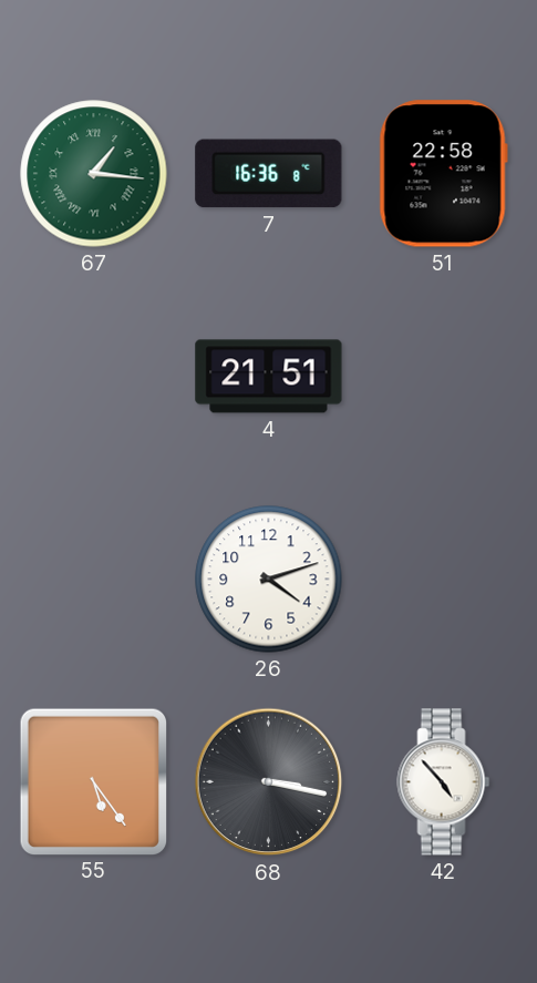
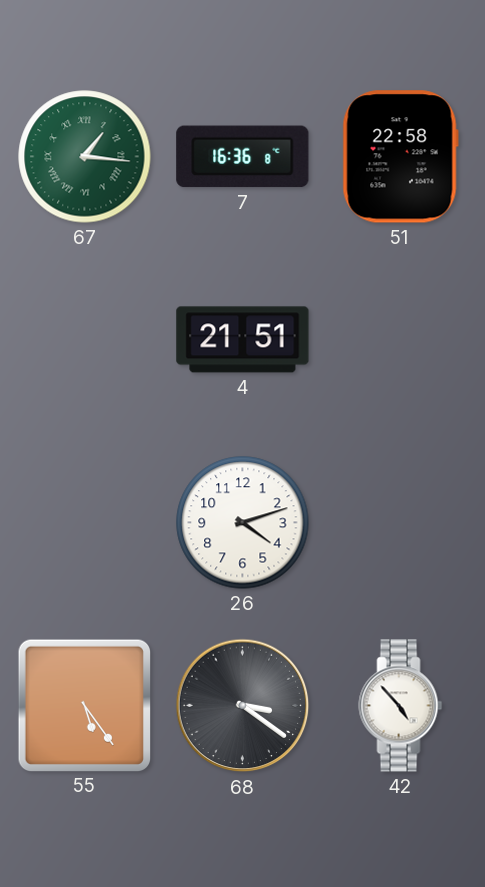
68: 3:17 -> 3:21 (243, 706)
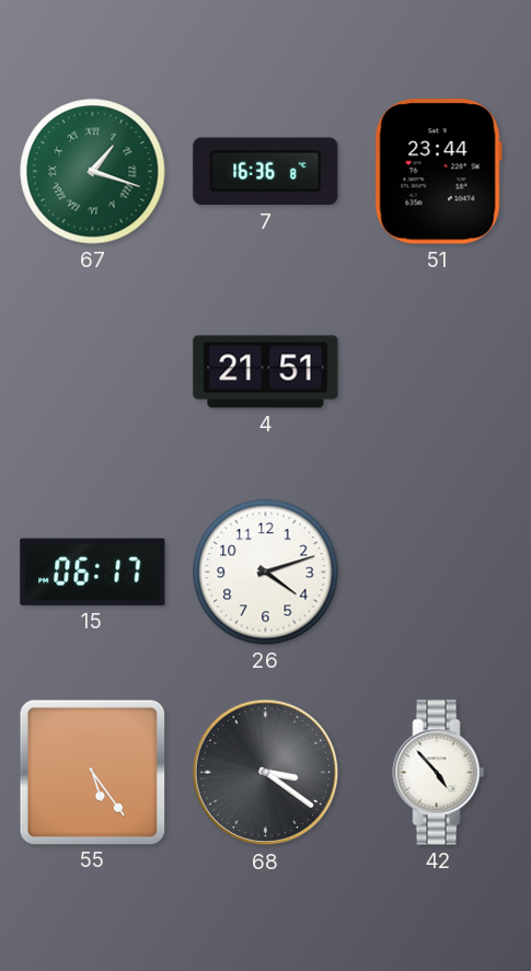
67: 1:16 -> 1:18 (93, 172)
51: 22:58 -> 23:44 (438, 172)
15: none -> 06:17 (93, 571)
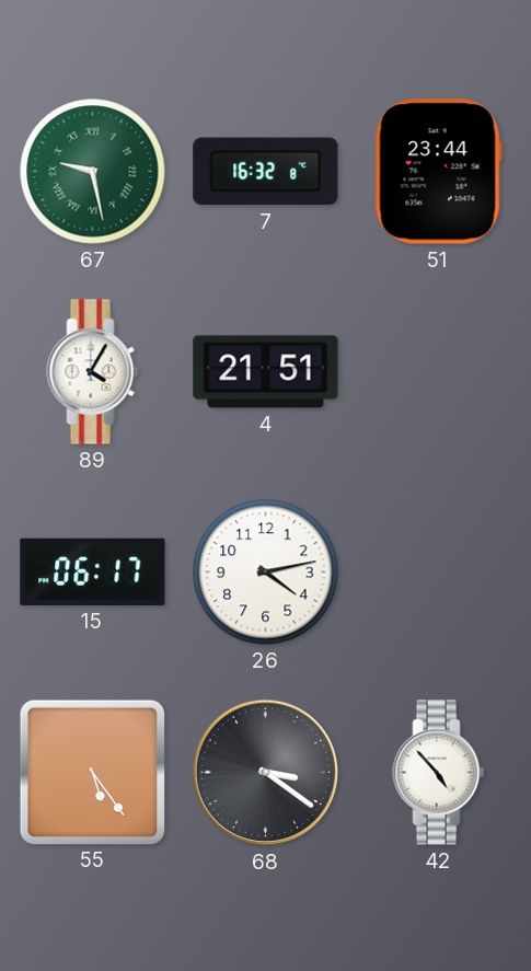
67: 1:18 -> 9:28 (93, 172)
7: 16:36 -> 16:32 (266, 172)
89: none -> 4:05 (93, 372)
26: 4:12 -> 4:13 (266, 573)
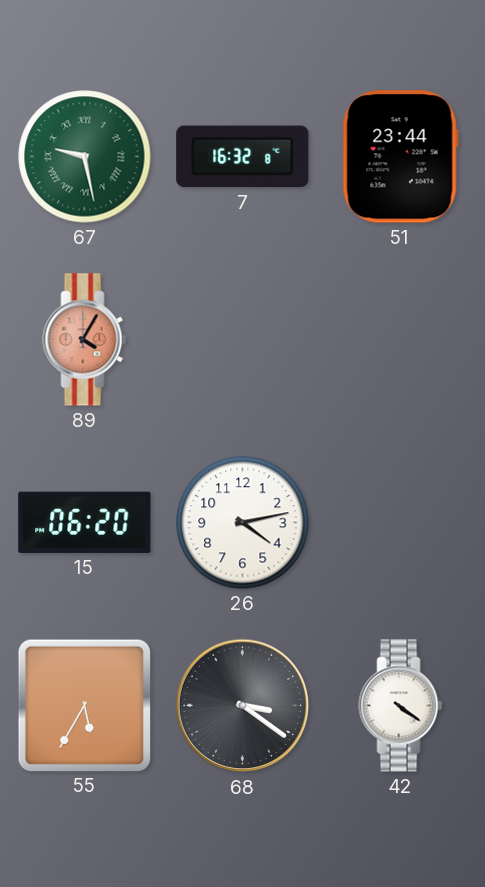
89 dial: white -> salmon (85, 340)
4: 21:51 -> none (266, 372)
15: 06:17 -> 06:20 (85, 522)
55: 5:24 -> 5:35 (84, 705)
42: 4:53 -> 4:21 (401, 706)
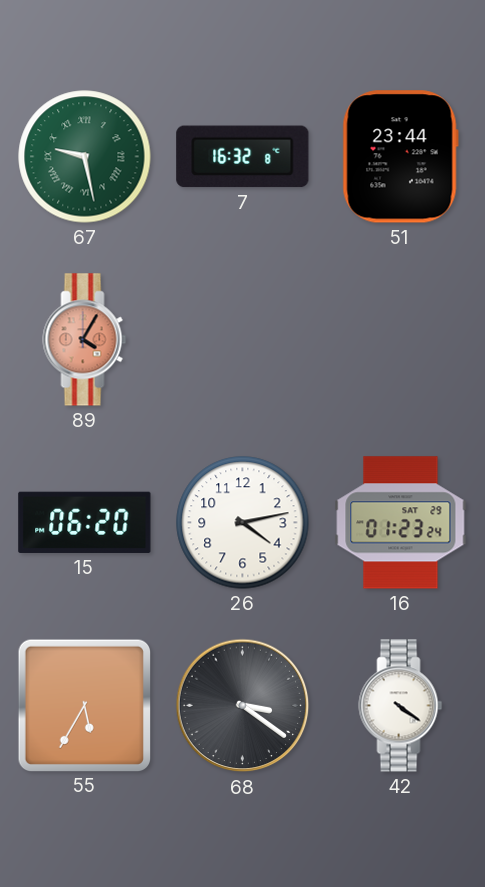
16: none -> 01:23 (401, 523)
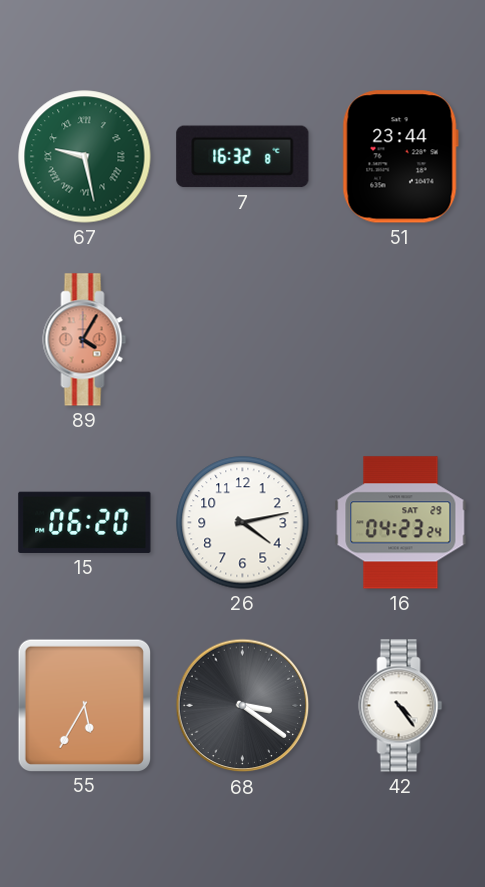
16: 01:23 -> 04:23 (401, 523)
42: 4:21 -> 4:24 (401, 706)
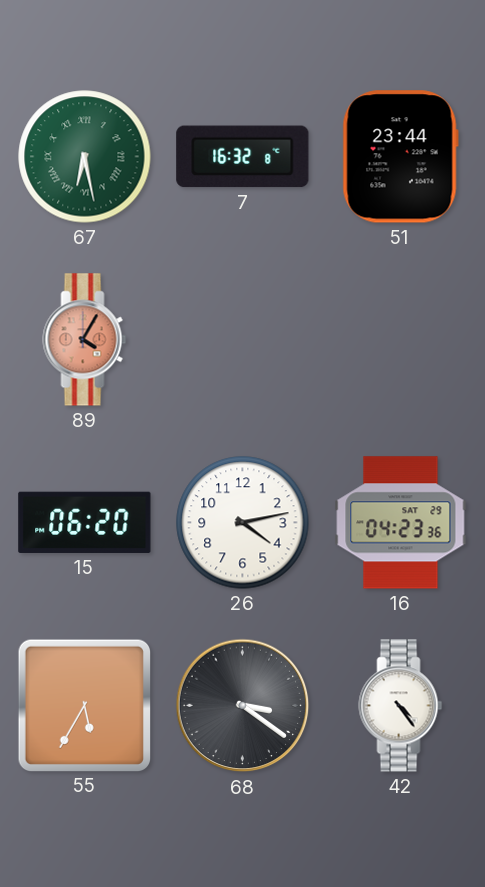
67: 9:28 -> 6:28 (85, 157)
16: 04:23:24 -> 04:23:36 (401, 523)
